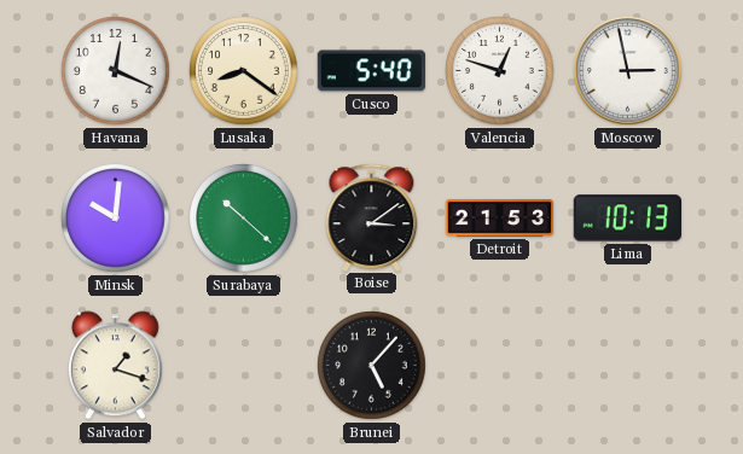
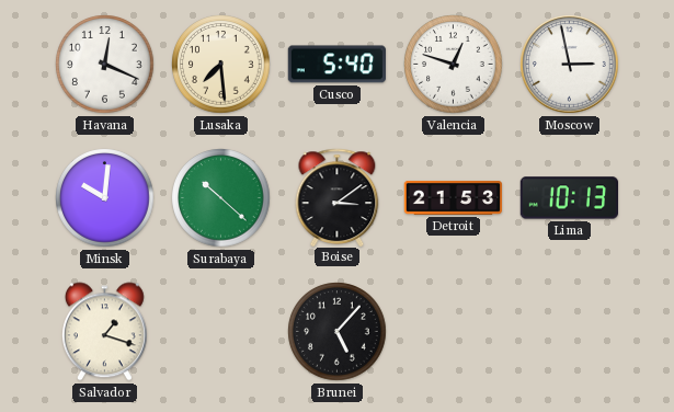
Lusaka: 8:21 -> 7:29 (221, 65)
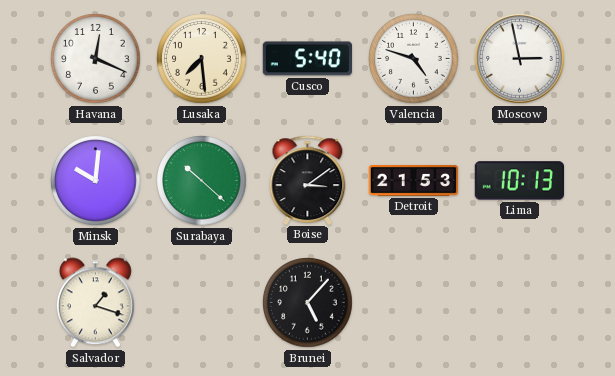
Valencia: 12:48 -> 4:48 (414, 59)
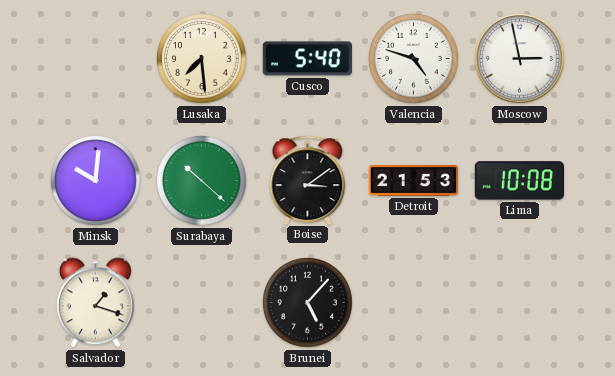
Havana: 12:19 -> none (96, 59)
Lima: 10:13 -> 10:08 (519, 181)
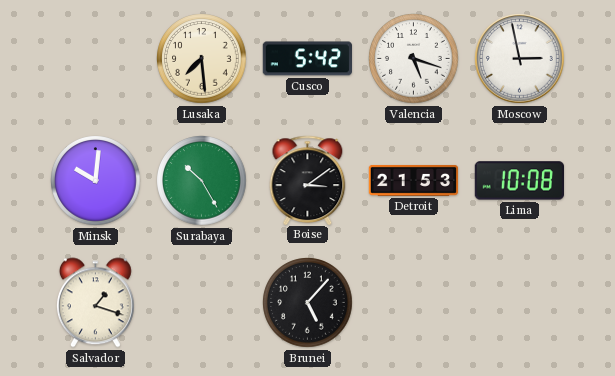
Cusco: 5:40 -> 5:42 (307, 59)
Valencia: 4:48 -> 5:18 (414, 59)
Surabaya: 10:22 -> 10:25 (202, 181)
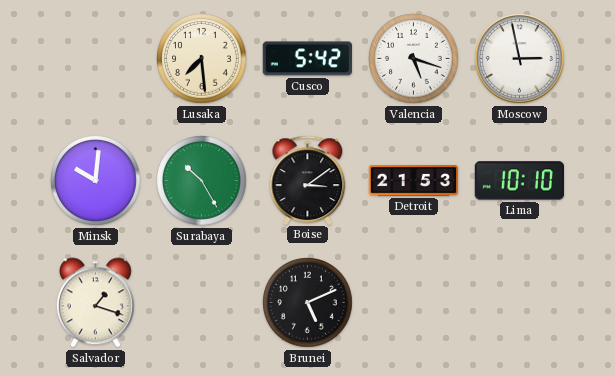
Lima: 10:08 -> 10:10 (519, 181)
Brunei: 5:07 -> 5:11 (308, 303)
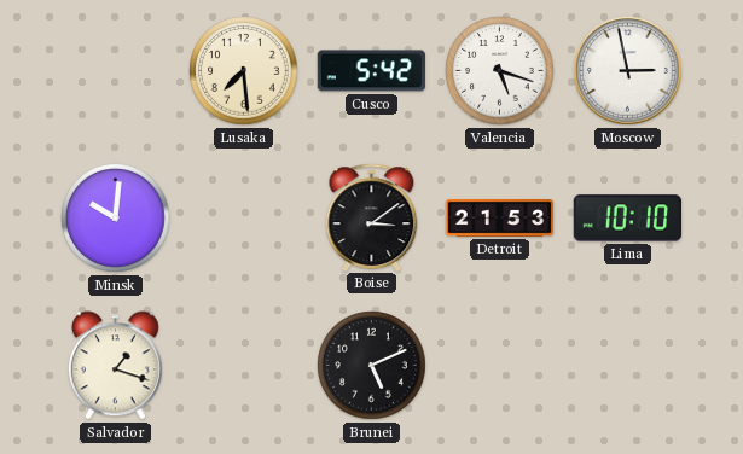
Surabaya: 10:25 -> none (202, 181)
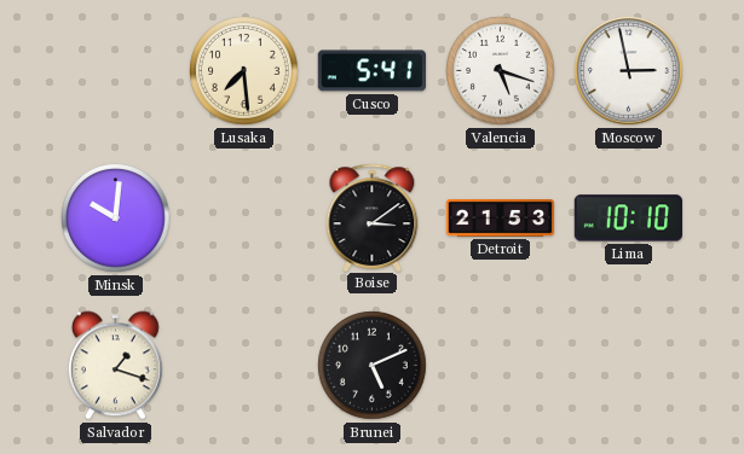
Cusco: 5:42 -> 5:41 (371, 71)
